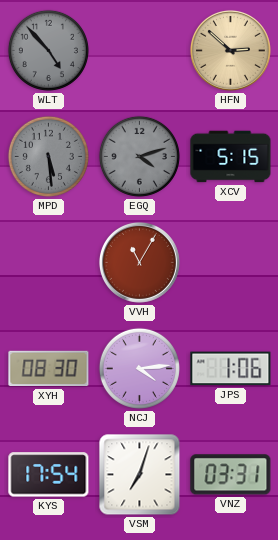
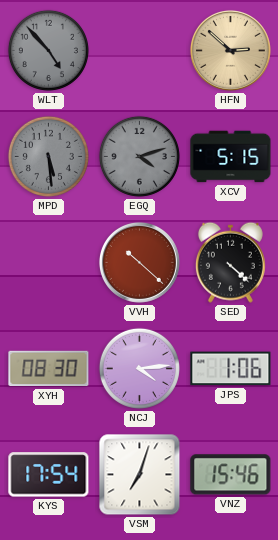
VVH: 11:05 -> 10:22 (139, 262)
SED: none -> 4:22 (230, 262)
VNZ: 03:31 -> 15:46 (231, 475)
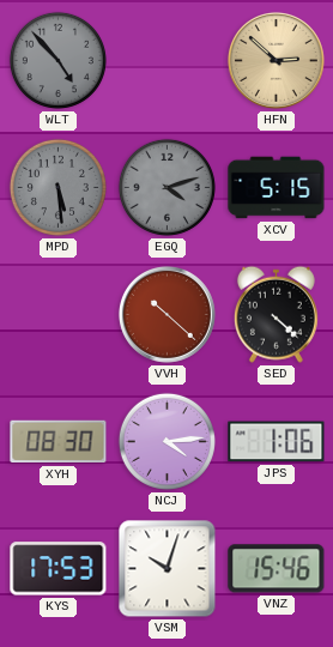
KYS: 17:54 -> 17:53 (59, 569)
VSM: 7:03 -> 10:03 (168, 569)
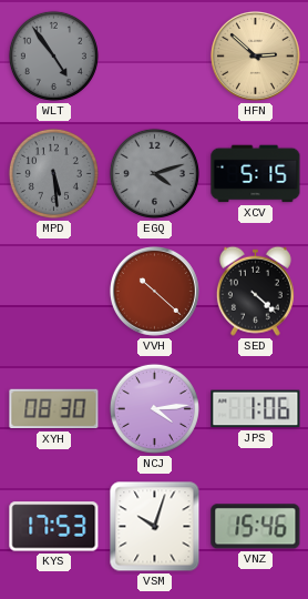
WLT: 4:53 -> 4:54 (53, 55)
